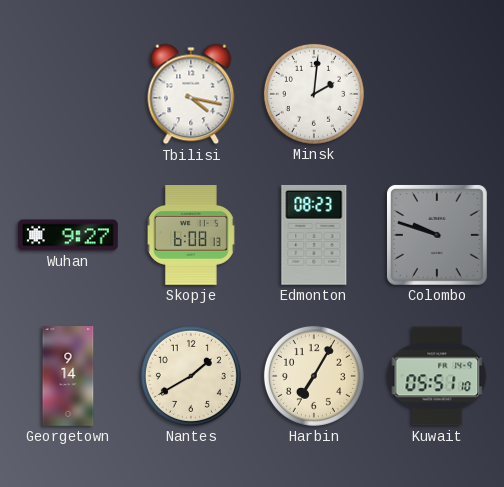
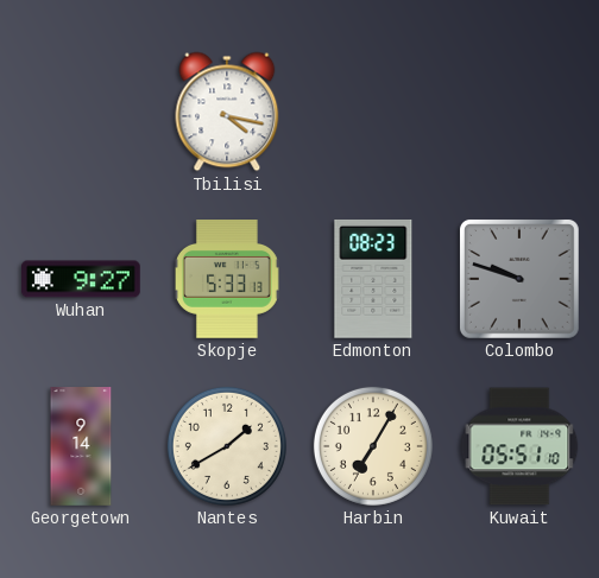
Minsk: 2:01 -> none (314, 94)
Skopje: 6:08 -> 5:33 (227, 280)
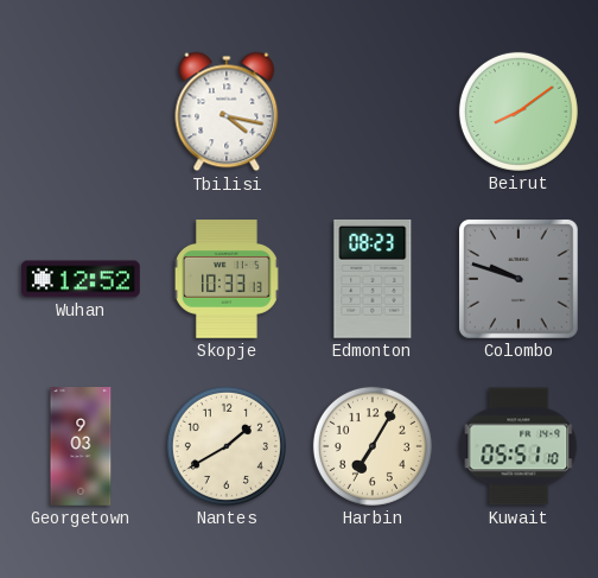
Beirut: none -> 8:09 (519, 112)
Wuhan: 9:27 -> 12:52 (82, 279)
Skopje: 5:33 -> 10:33 (227, 280)
Georgetown: 9:14 -> 9:03 (81, 446)
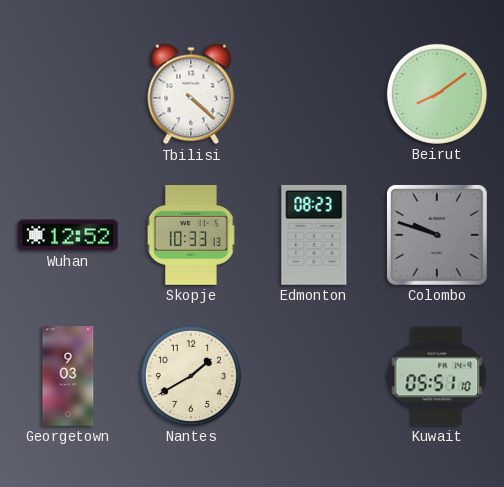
Tbilisi: 4:17 -> 4:22 (191, 94)
Harbin: 7:05 -> none (373, 446)
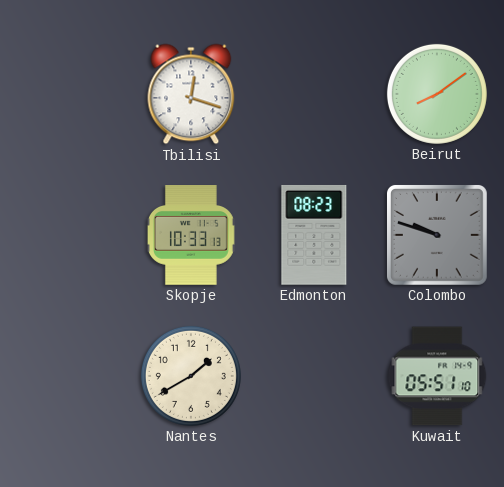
Tbilisi: 4:22 -> 12:18 (191, 94)
Wuhan: 12:52 -> none (69, 235)
Georgetown: 9:03 -> none (68, 376)
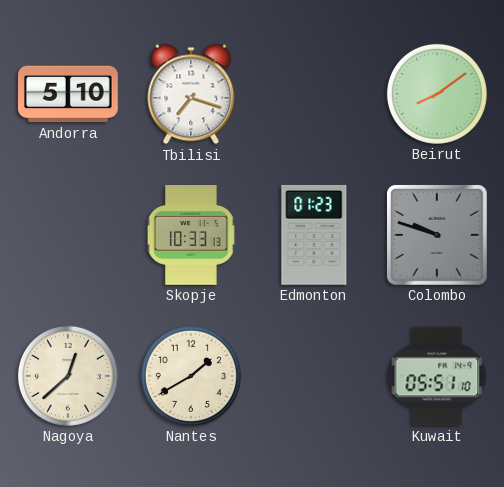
Andorra: none -> 5:10 (69, 94)
Tbilisi: 12:18 -> 7:18 (191, 94)
Edmonton: 08:23 -> 01:23 (314, 235)
Nagoya: none -> 12:38 (68, 376)
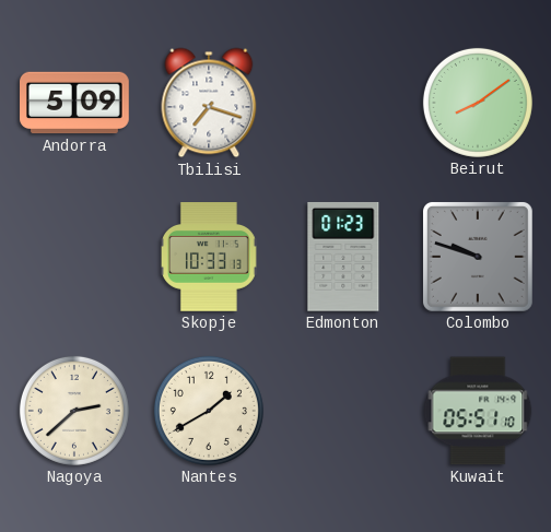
Andorra: 5:10 -> 5:09 (75, 103)
Nagoya: 12:38 -> 2:38 (74, 411)
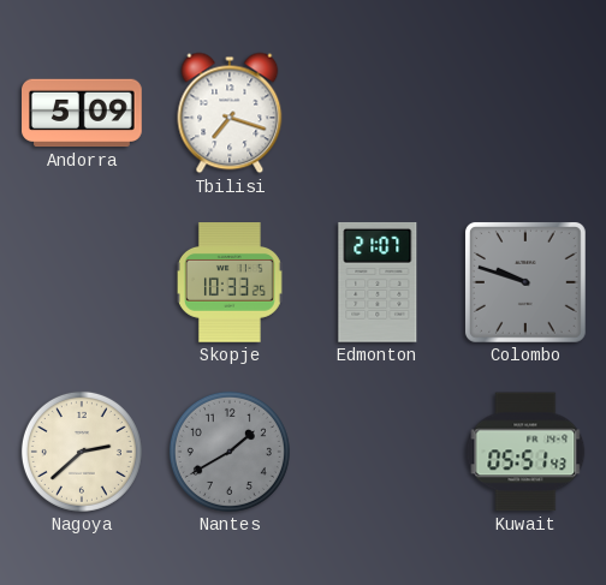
Beirut: 8:09 -> none (478, 103)
Skopje: 10:33:13 -> 10:33:25 (230, 283)
Edmonton: 01:23 -> 21:07 (378, 282)
Nantes dial: cream -> grey (230, 452)
Kuwait: 05:51:10 -> 05:51:43 (525, 452)
